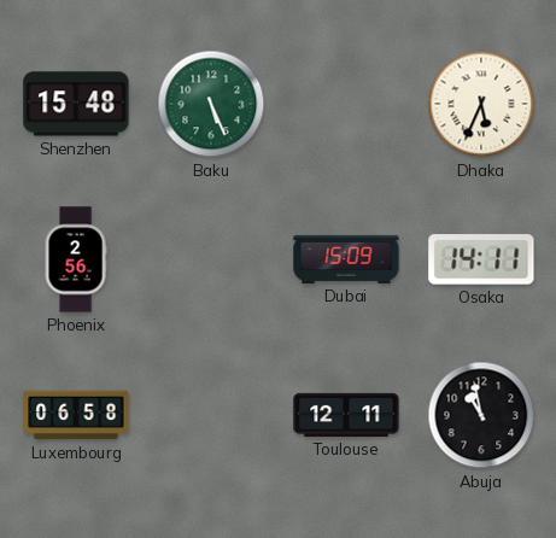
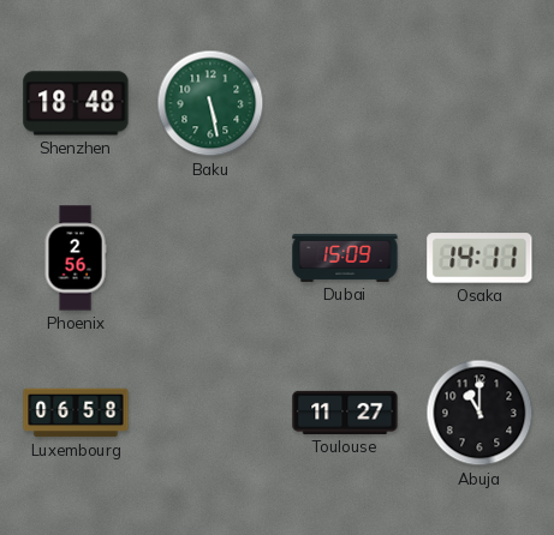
Shenzhen: 15:48 -> 18:48 (76, 103)
Baku: 5:26 -> 5:28 (210, 103)
Dhaka: 5:34 -> none (481, 104)
Toulouse: 12:11 -> 11:27 (345, 413)
Abuja: 10:58 -> 11:00 (479, 413)
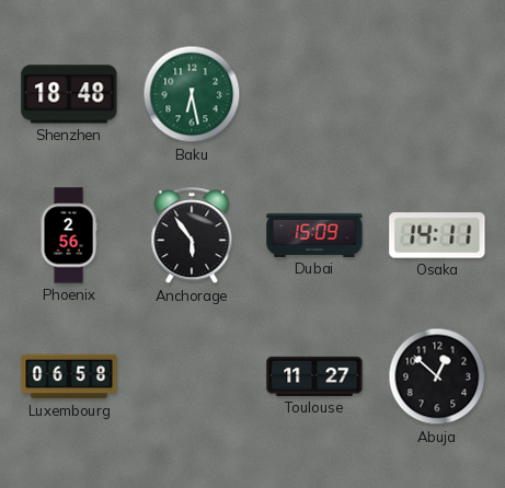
Baku: 5:28 -> 6:28 (192, 94)
Anchorage: none -> 5:54 (192, 236)
Abuja: 11:00 -> 12:52 (437, 376)
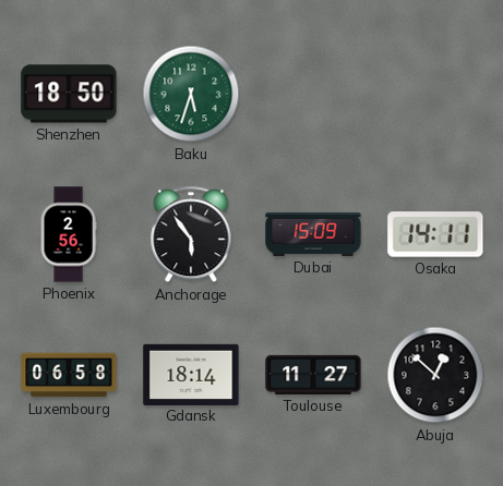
Shenzhen: 18:48 -> 18:50 (69, 94)
Baku: 6:28 -> 5:33 (191, 94)
Gdansk: none -> 18:14 (191, 374)
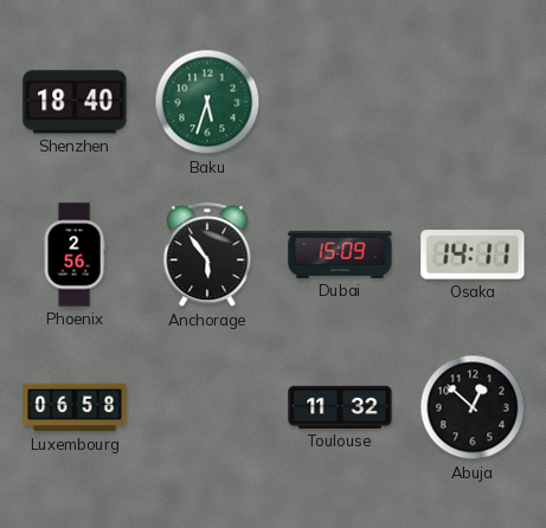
Shenzhen: 18:50 -> 18:40 (75, 102)
Gdansk: 18:14 -> none (191, 374)
Toulouse: 11:27 -> 11:32 (340, 407)
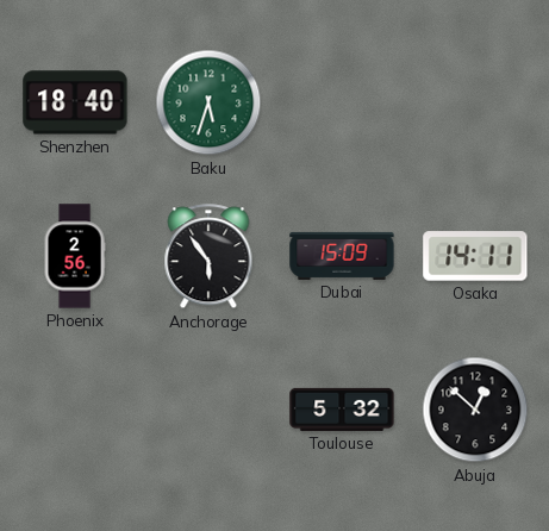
Luxembourg: 06:58 -> none (75, 407)
Toulouse: 11:32 -> 5:32 (342, 410)
